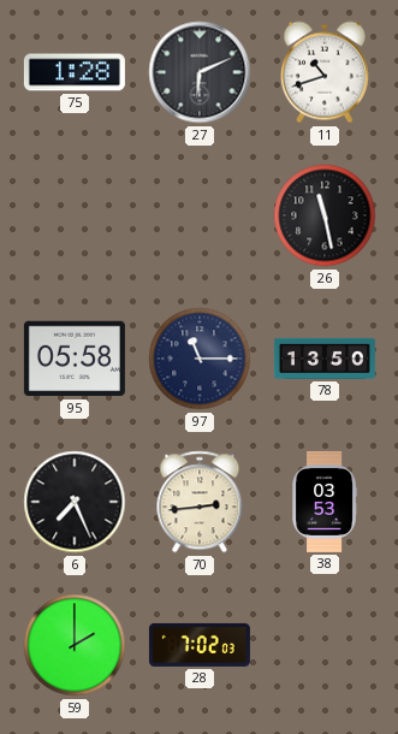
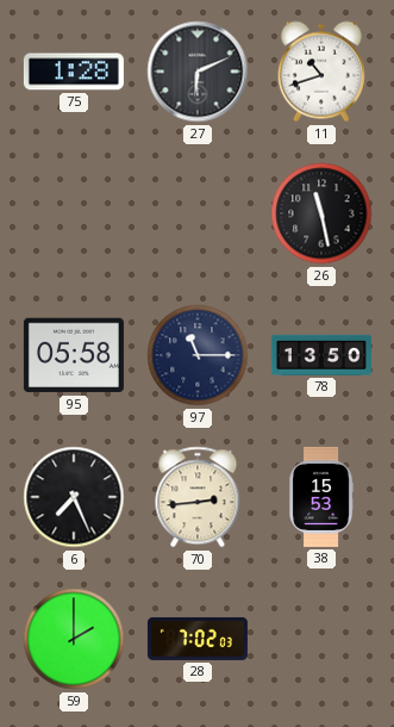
38: 03:53 -> 15:53 (321, 497)
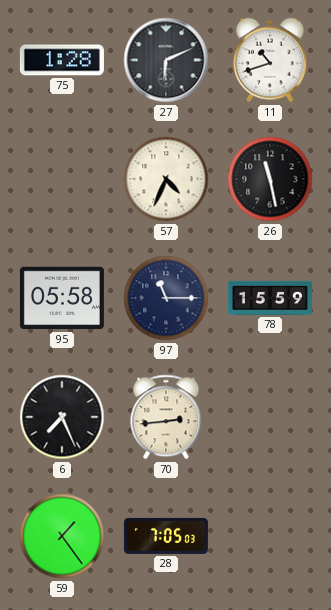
57: none -> 4:34 (166, 179)
78: 13:50 -> 15:59 (270, 298)
38: 15:53 -> none (321, 497)
59: 2:00 -> 1:24 (62, 536)
28: 7:02 -> 7:05 (166, 536)
